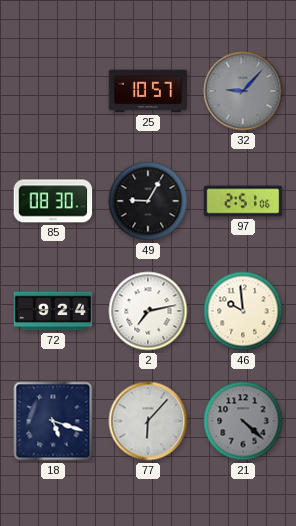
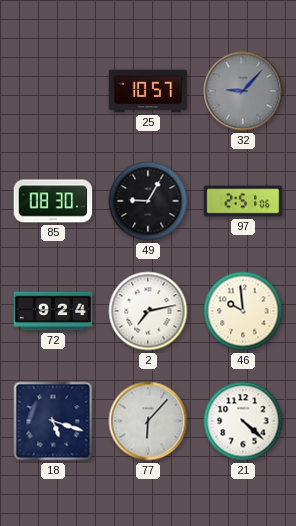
21 dial: grey -> white (243, 421)
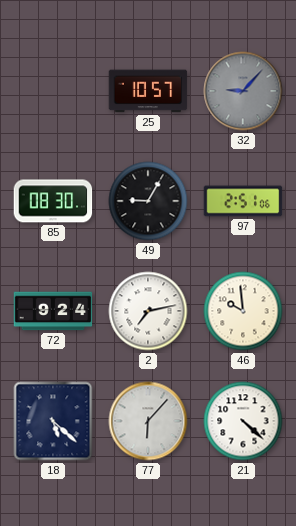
18: 5:18 -> 5:22 (53, 421)
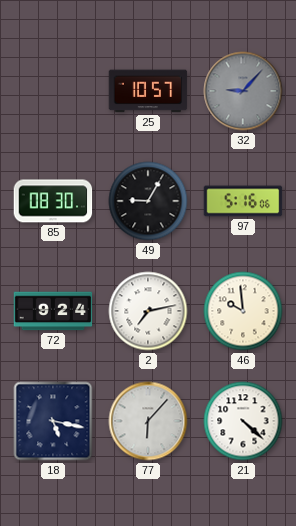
97: 2:51 -> 5:16 (243, 201)
18: 5:22 -> 5:17 (53, 421)
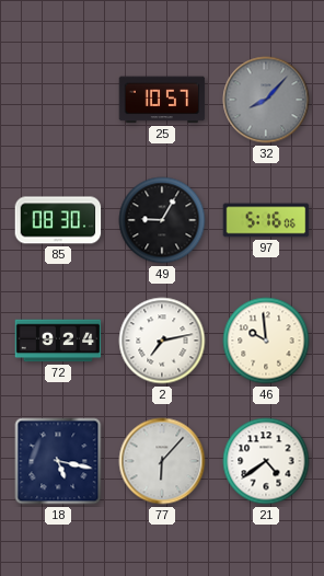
32: 9:07 -> 8:07 (266, 100)
21: 4:22 -> 4:39 (266, 461)
